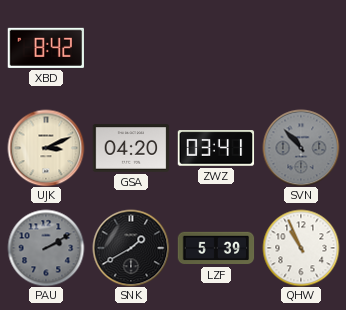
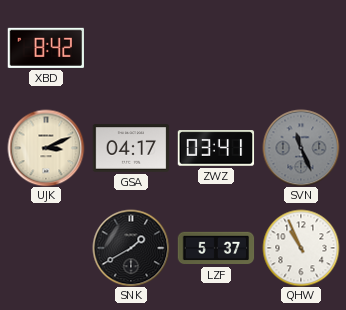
GSA: 04:20 -> 04:17 (131, 148)
SVN: 10:53 -> 11:26 (301, 148)
PAU: 2:10 -> none (46, 248)
LZF: 5:39 -> 5:37 (216, 248)
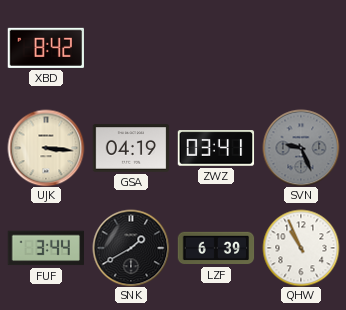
UJK: 3:11 -> 3:16 (46, 148)
GSA: 04:17 -> 04:19 (131, 148)
SVN: 11:26 -> 9:26 (301, 148)
FUF: none -> 3:44 (45, 248)
LZF: 5:37 -> 6:39 (216, 248)
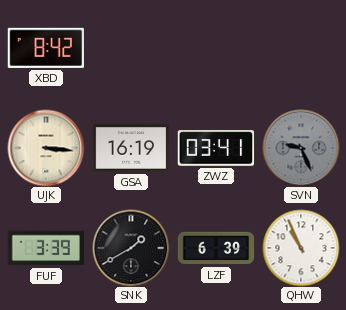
GSA: 04:19 -> 16:19 (131, 148)
FUF: 3:44 -> 3:39 (45, 248)
